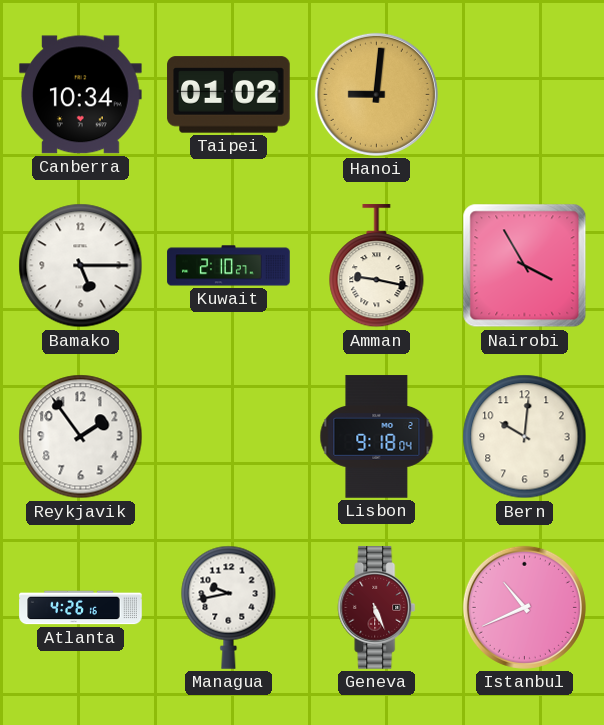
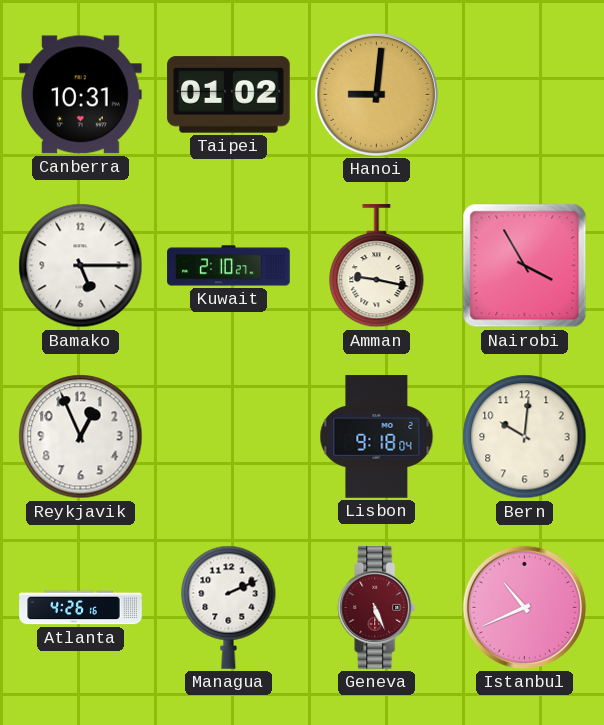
Canberra: 10:34 -> 10:31 (81, 95)
Reykjavik: 1:54 -> 12:56 (81, 437)
Managua: 9:43 -> 2:11 (229, 607)
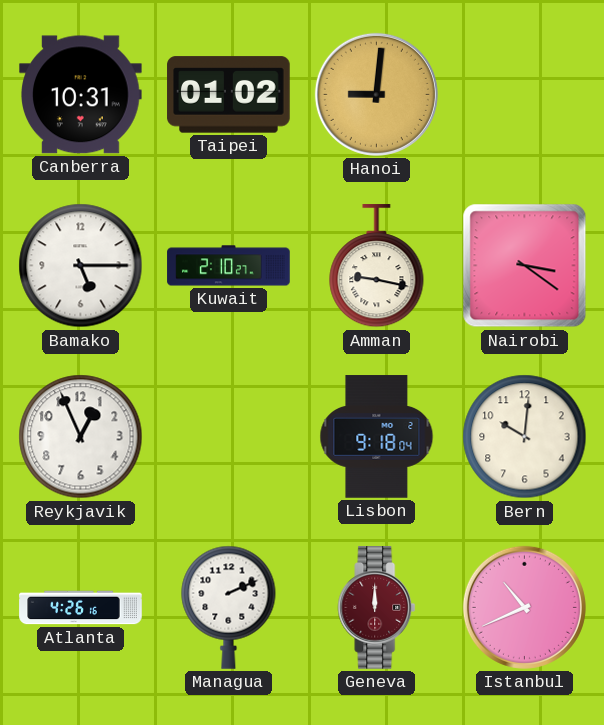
Nairobi: 3:55 -> 3:21 (525, 266)
Geneva: 5:26 -> 12:00 (377, 608)
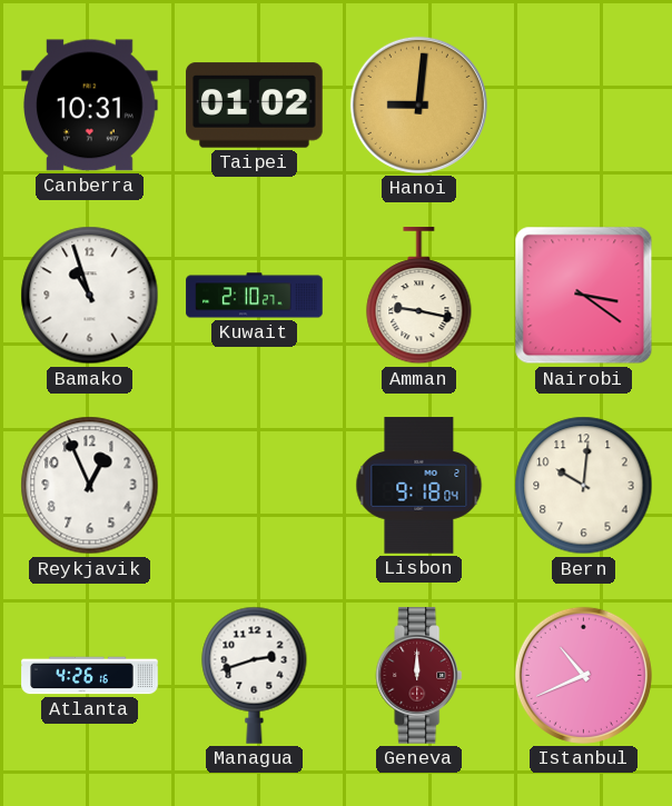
Bamako: 5:15 -> 10:57 (90, 296)
Managua: 2:11 -> 2:42 (255, 675)
